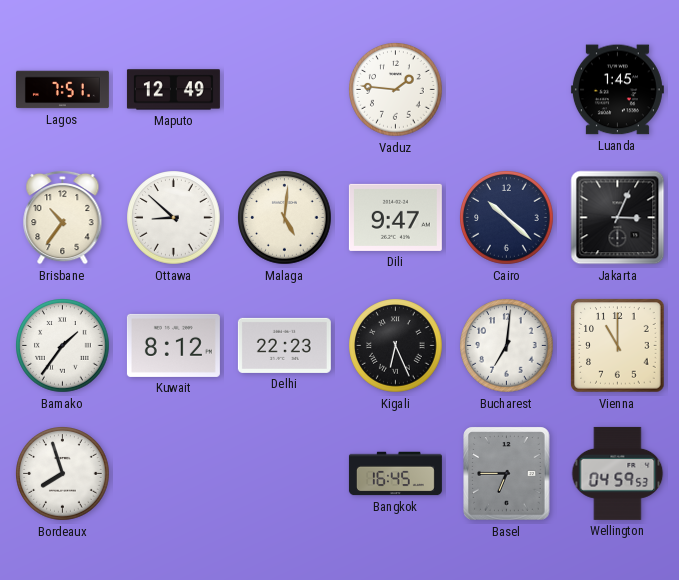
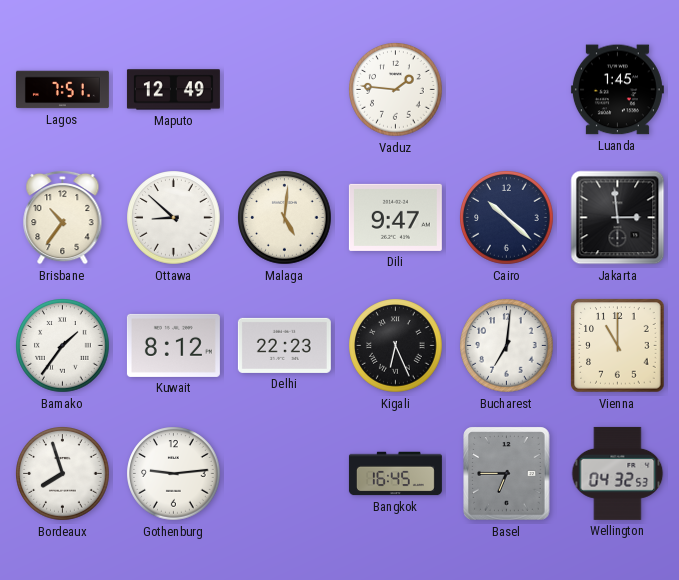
Jakarta: 3:04 -> 2:59 (618, 218)
Gothenburg: none -> 9:14 (174, 474)
Wellington: 04:59 -> 04:32 (618, 473)
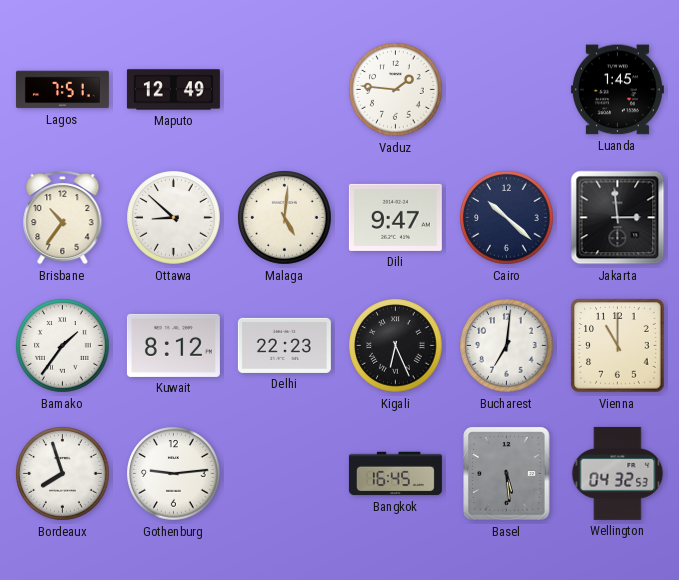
Basel: 6:45 -> 5:29 (507, 474)
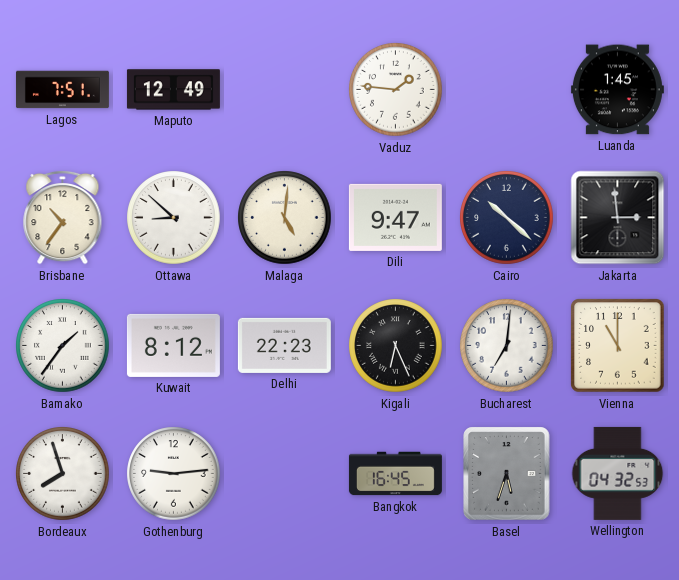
Basel: 5:29 -> 5:33 (507, 474)
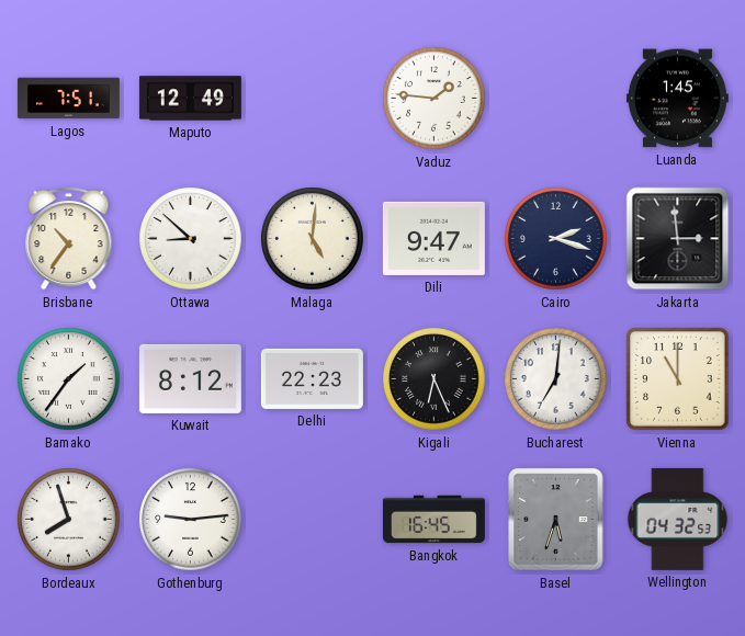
Cairo: 10:22 -> 2:18 (556, 239)
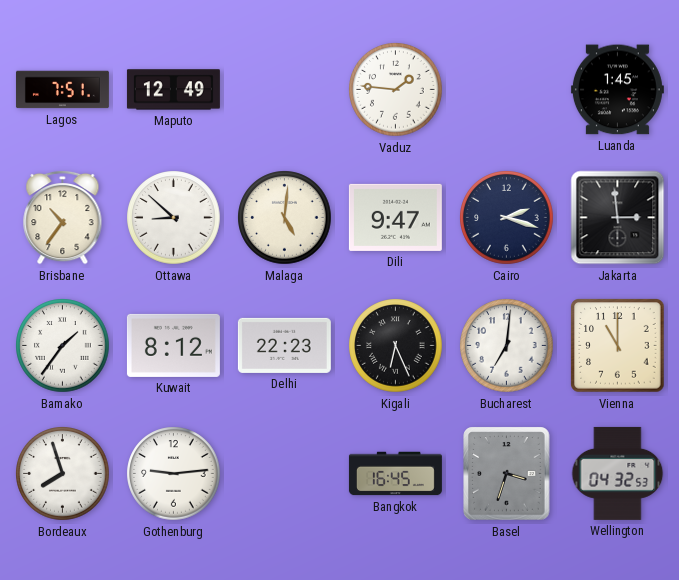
Basel: 5:33 -> 3:33 (507, 474)
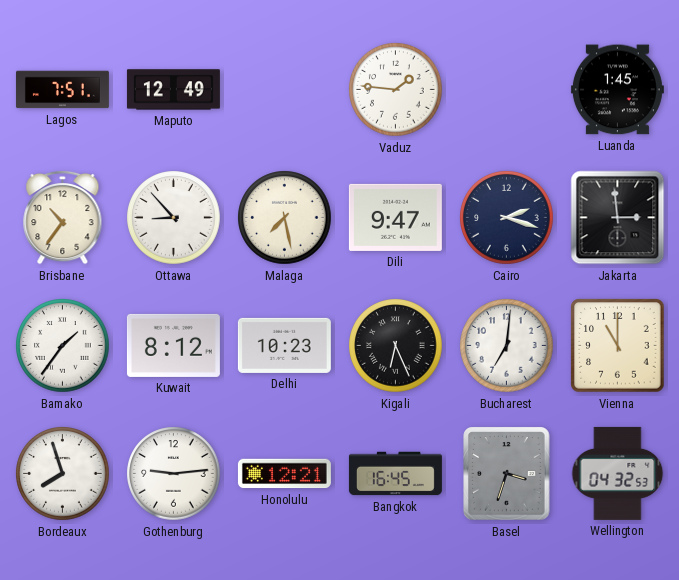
Ottawa: 8:52 -> 8:53 (174, 218)
Malaga: 5:01 -> 7:28 (285, 218)
Delhi: 22:23 -> 10:23 (284, 345)
Honolulu: none -> 12:21 (284, 474)
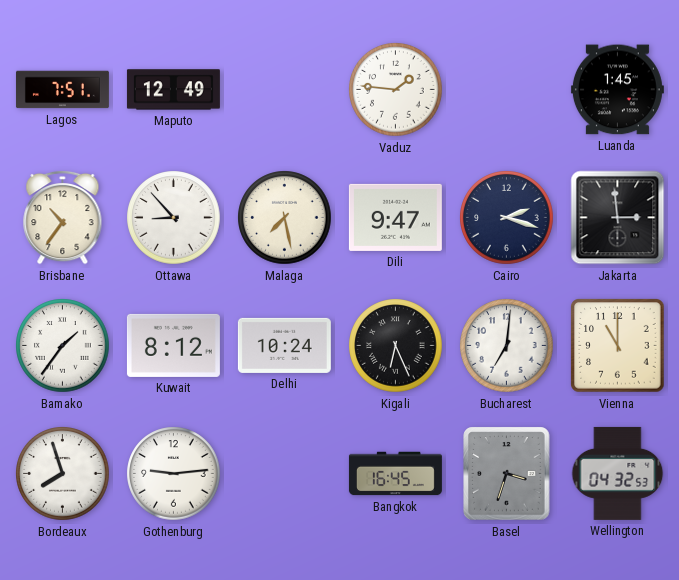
Delhi: 10:23 -> 10:24 (284, 345)
Honolulu: 12:21 -> none (284, 474)
